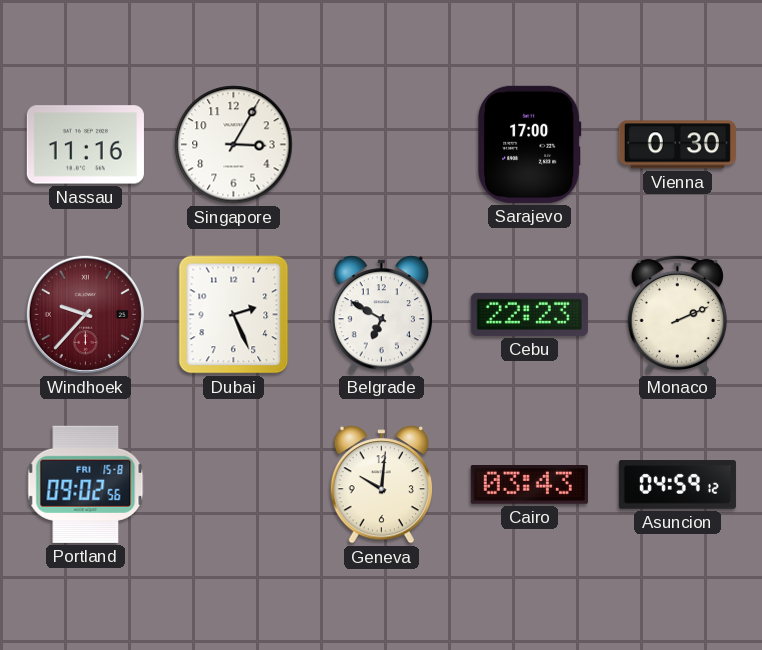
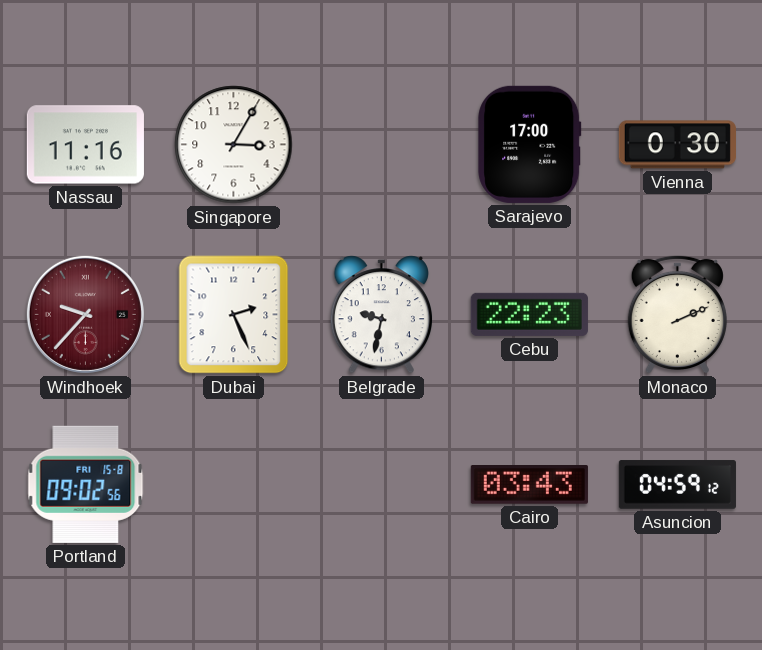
Belgrade: 6:50 -> 9:32 (381, 315)
Geneva: 10:01 -> none (381, 485)
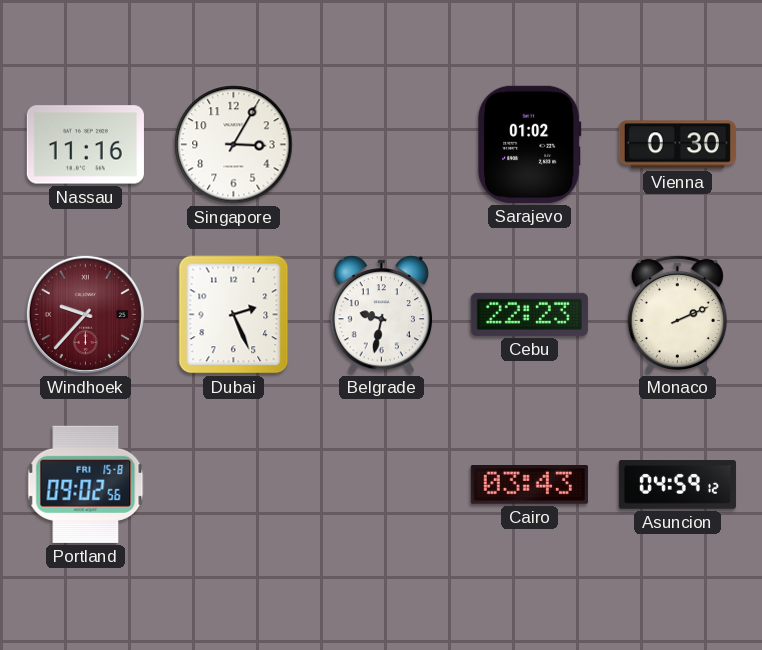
Sarajevo: 17:00 -> 01:02 (530, 144)
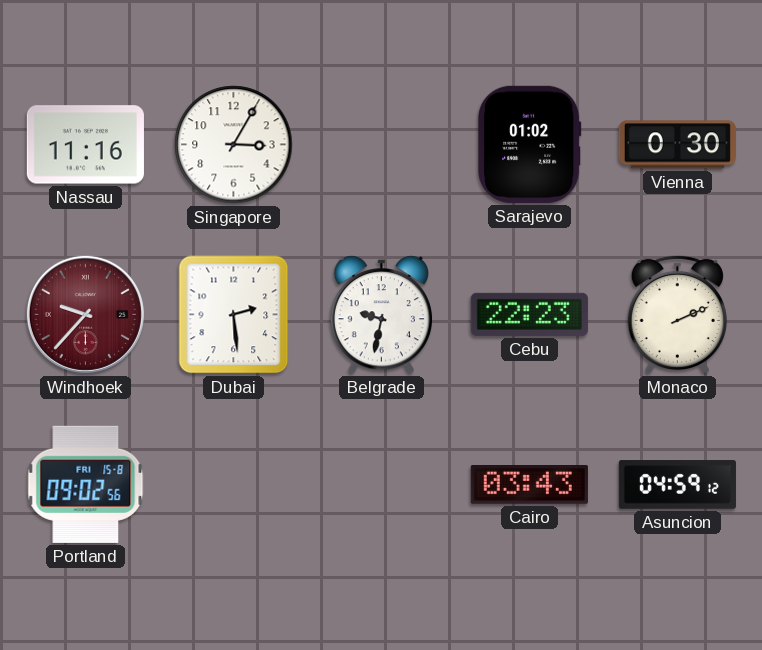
Dubai: 2:26 -> 2:29 (234, 315)
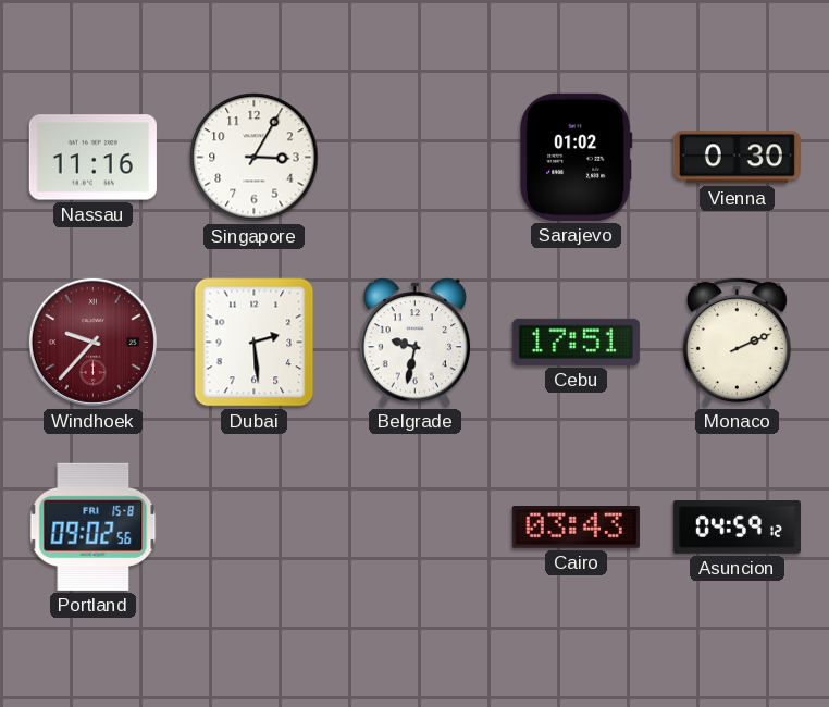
Cebu: 22:23 -> 17:51 (576, 342)
